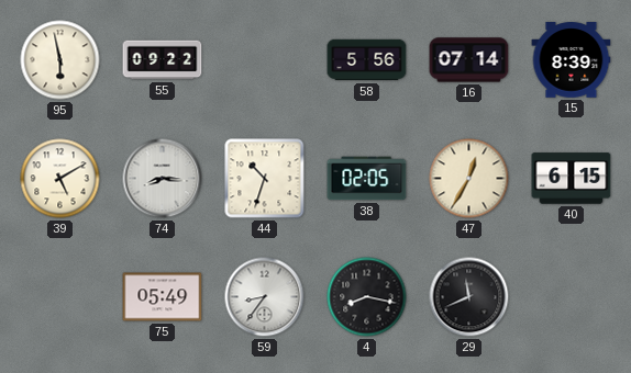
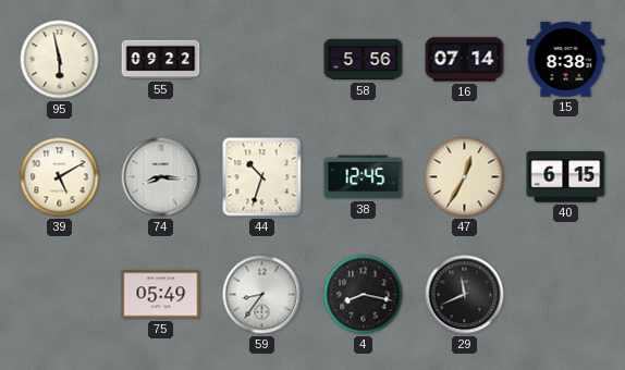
15: 8:39 -> 8:38 (566, 60)
38: 02:05 -> 12:45 (364, 177)
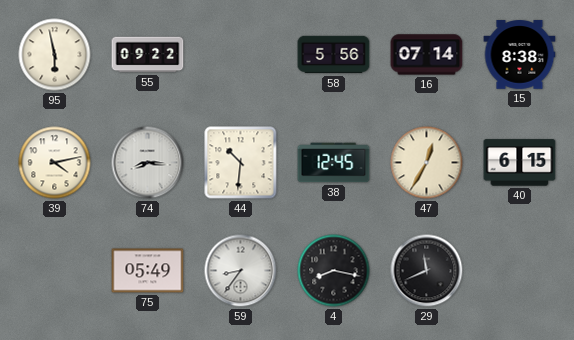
39: 5:10 -> 4:13 (55, 163)
44: 10:33 -> 10:31 (241, 163)
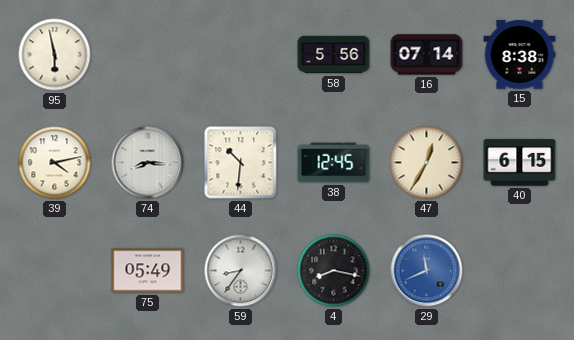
55: 09:22 -> none (148, 55)
29 dial: black -> blue (427, 271)
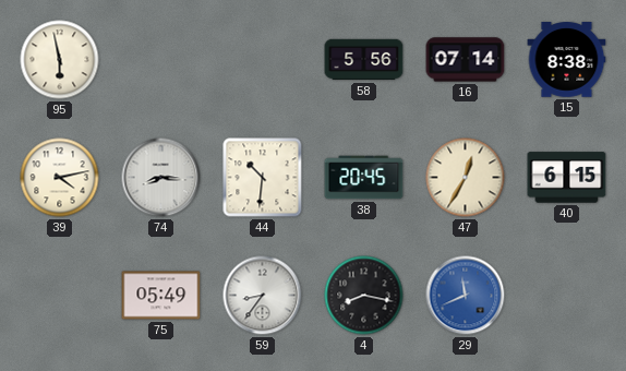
38: 12:45 -> 20:45 (364, 178)
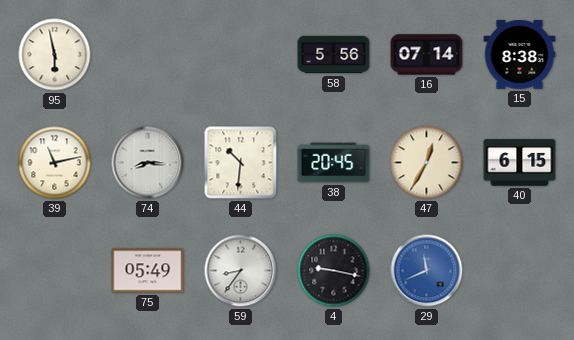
39: 4:13 -> 11:13 (55, 163)
4: 8:17 -> 9:17 (334, 271)
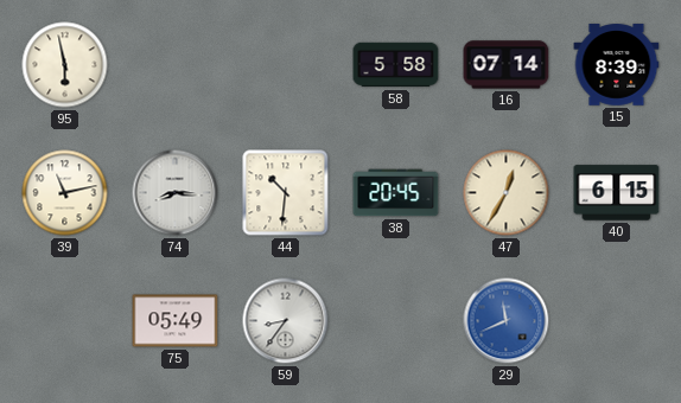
58: 5:56 -> 5:58 (396, 65)
15: 8:38 -> 8:39 (617, 65)
4: 9:17 -> none (334, 271)
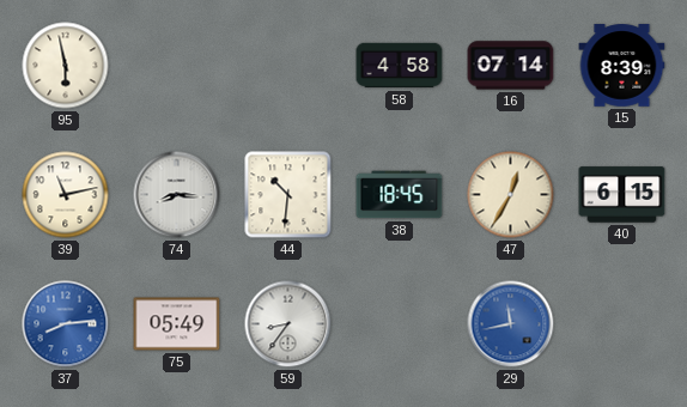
58: 5:58 -> 4:58 (400, 66)
38: 20:45 -> 18:45 (400, 195)
37: none -> 8:14 (66, 324)
29: 11:41 -> 11:43 (511, 324)
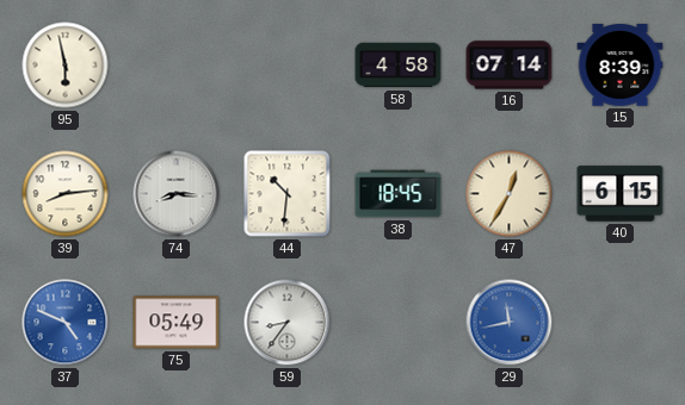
39: 11:13 -> 8:14 (66, 194)
37: 8:14 -> 4:49 (66, 323)
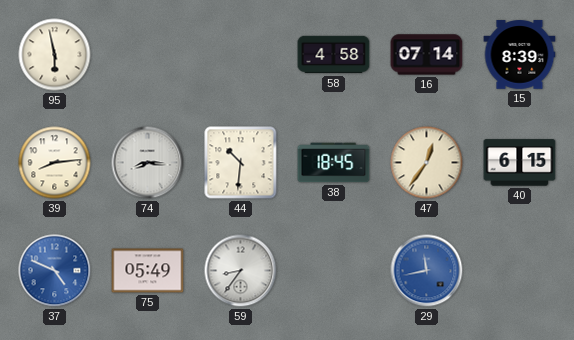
47: 12:35 -> 12:36 (427, 163)
